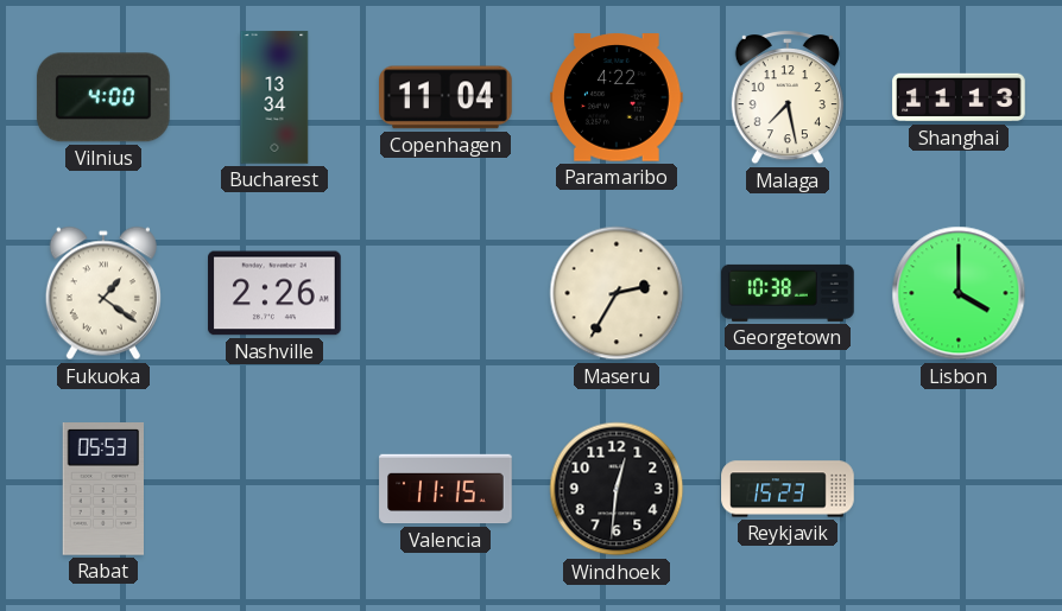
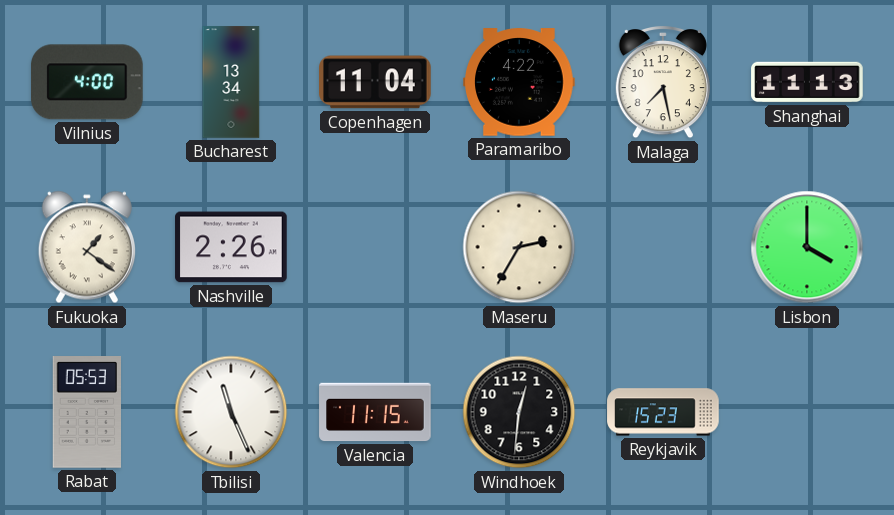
Georgetown: 10:38 -> none (788, 293)
Tbilisi: none -> 11:26 (231, 412)
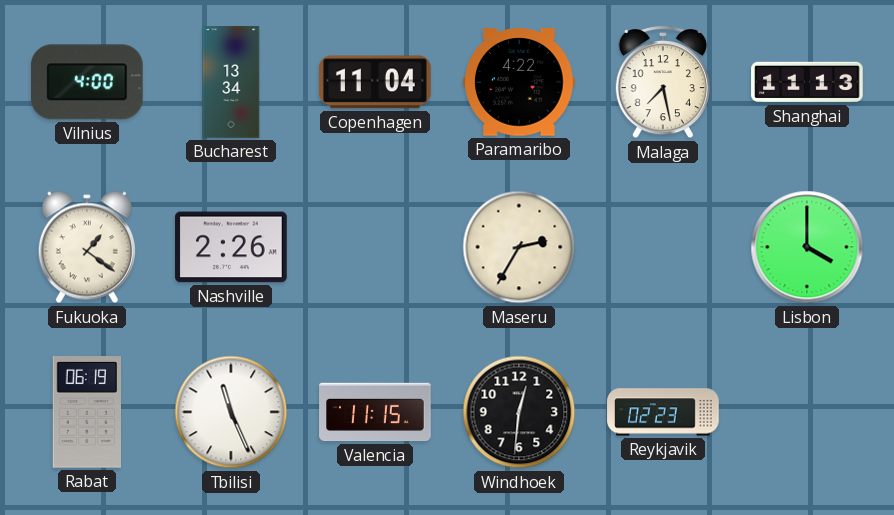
Rabat: 05:53 -> 06:19 (86, 413)
Reykjavik: 15:23 -> 02:23 (663, 412)
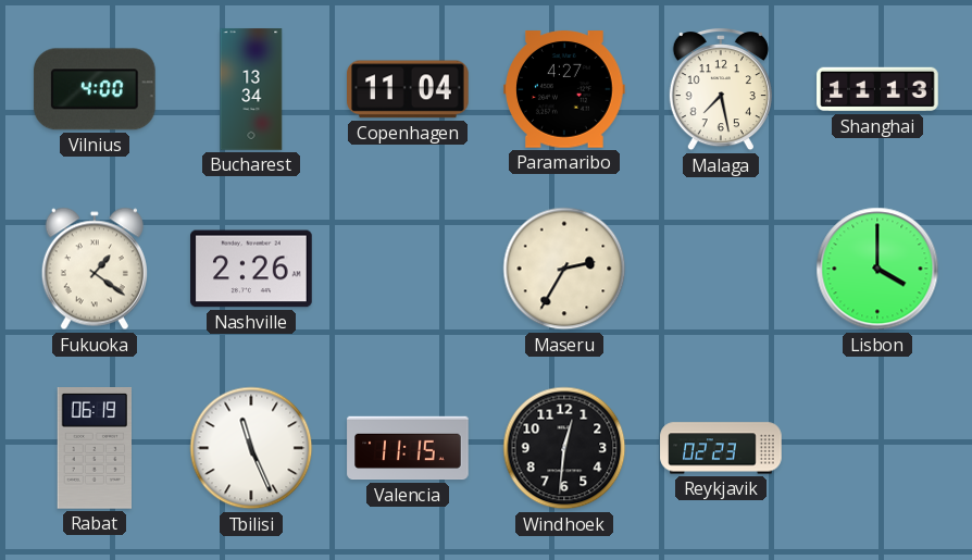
Paramaribo: 4:22 -> 4:27 (564, 89)
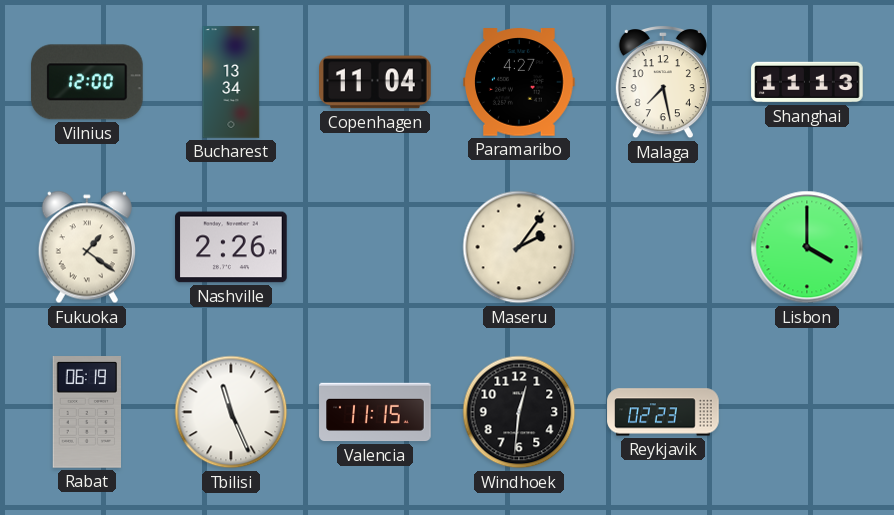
Vilnius: 4:00 -> 12:00 (87, 82)
Maseru: 2:35 -> 2:06 (519, 247)
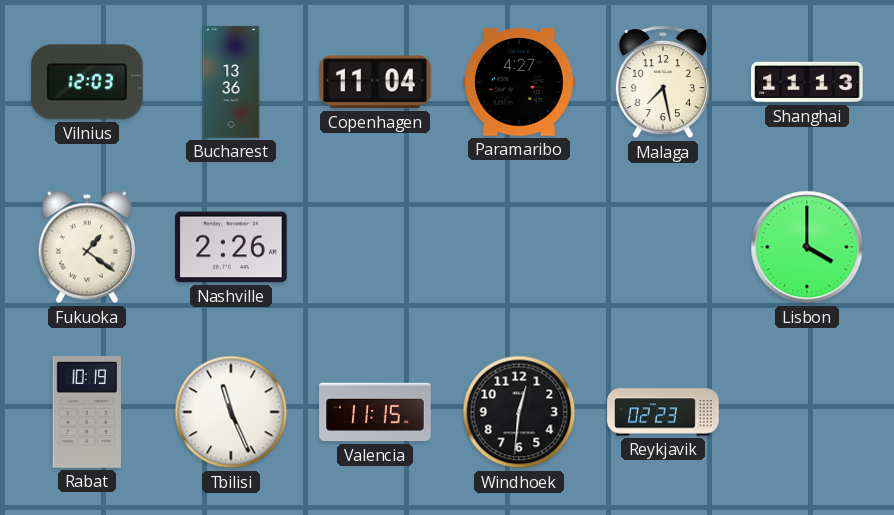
Vilnius: 12:00 -> 12:03 (87, 82)
Bucharest: 13:34 -> 13:36 (231, 82)
Maseru: 2:06 -> none (519, 247)
Rabat: 06:19 -> 10:19 (86, 413)
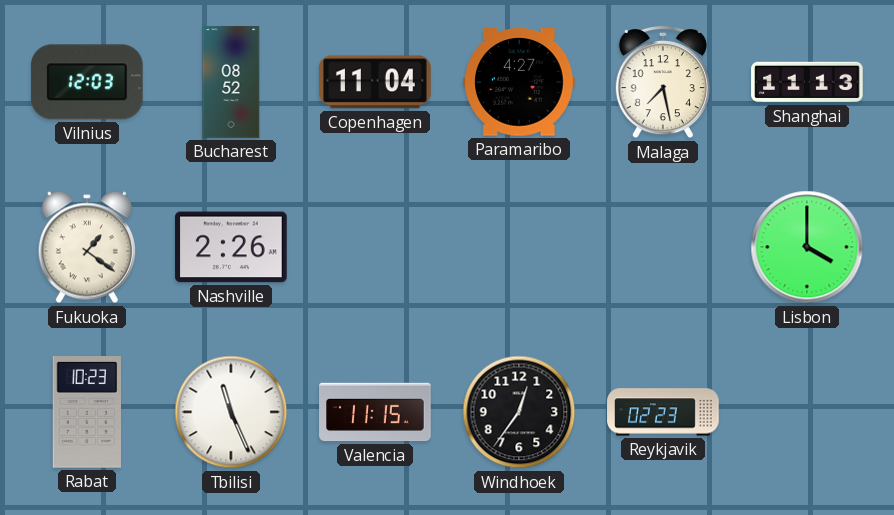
Bucharest: 13:36 -> 08:52 (231, 82)
Rabat: 10:19 -> 10:23 (86, 413)
Windhoek: 12:31 -> 12:36 (519, 412)
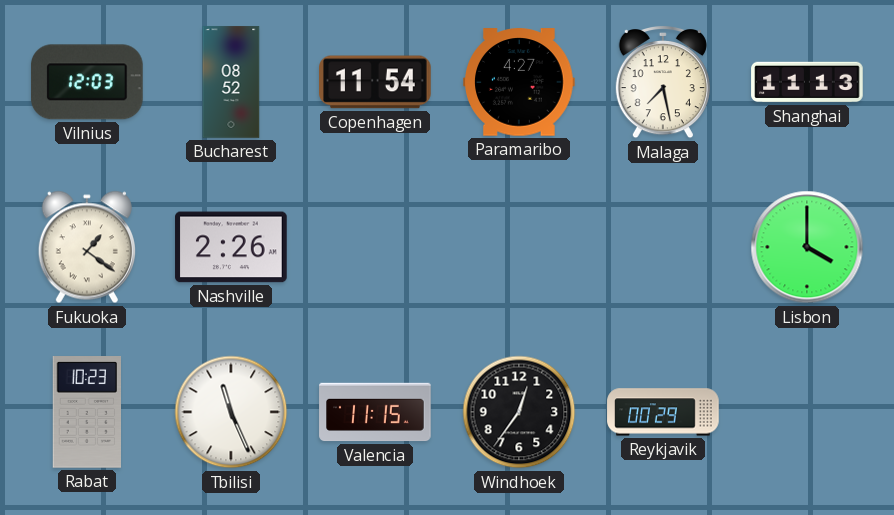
Copenhagen: 11:04 -> 11:54 (375, 82)
Reykjavik: 02:23 -> 00:29 (663, 412)
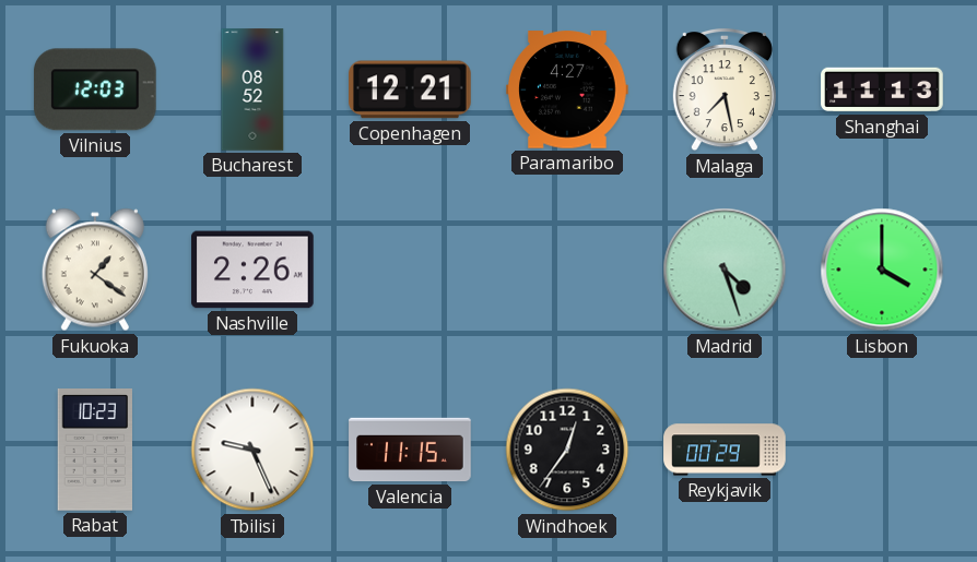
Copenhagen: 11:54 -> 12:21 (410, 89)
Madrid: none -> 4:27 (725, 270)
Tbilisi: 11:26 -> 9:26 (252, 450)
